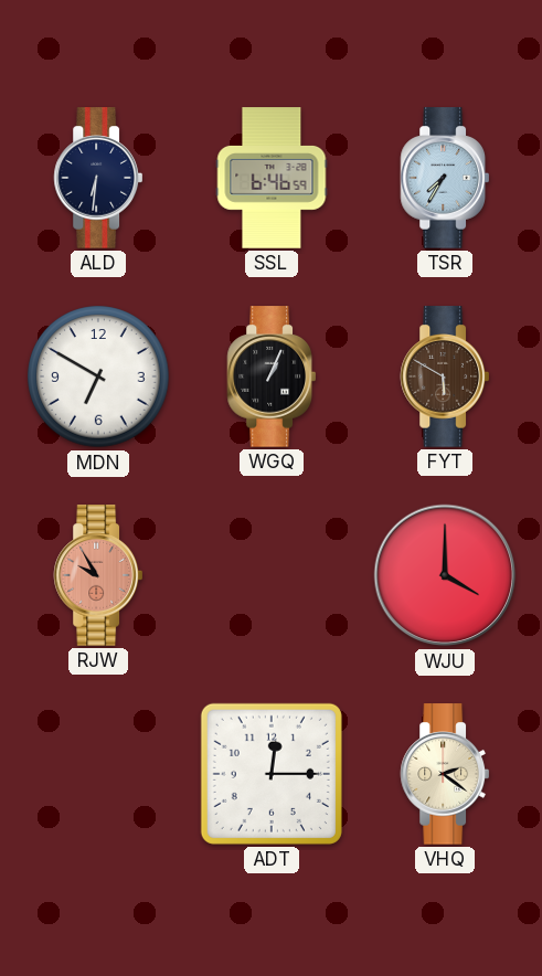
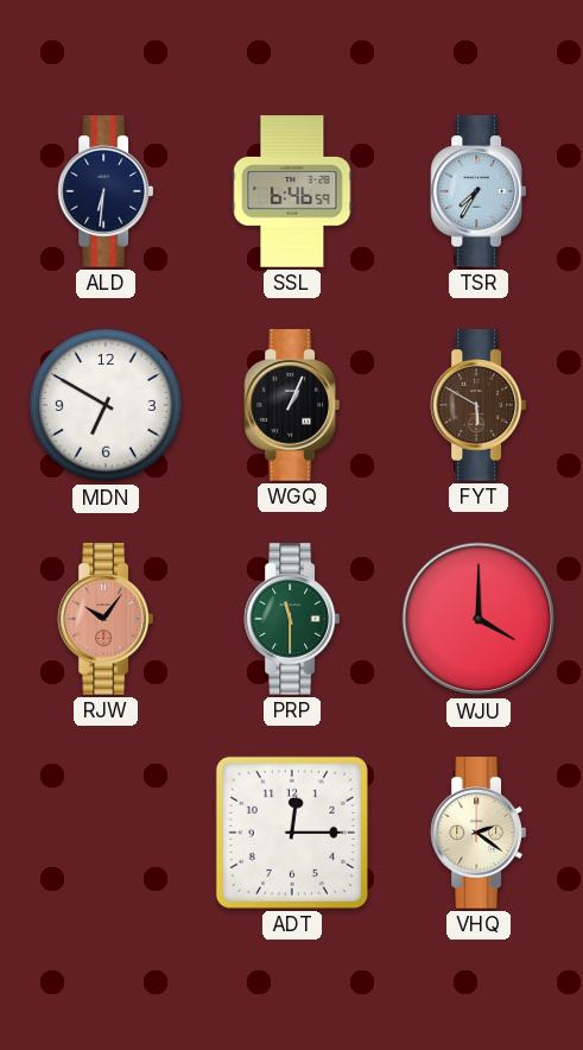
RJW: 9:55 -> 10:06 (104, 619)
PRP: none -> 11:30 (291, 619)
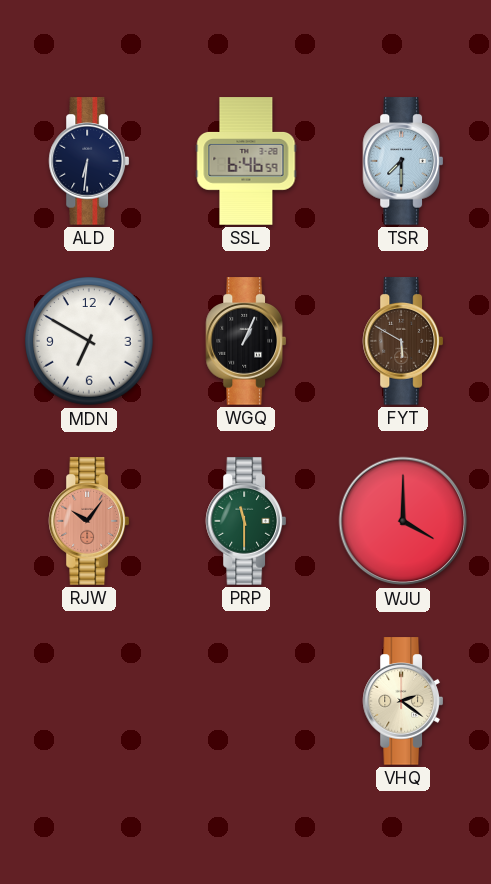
TSR: 7:35 -> 7:30 (402, 161)
ADT: 12:15 -> none (292, 833)
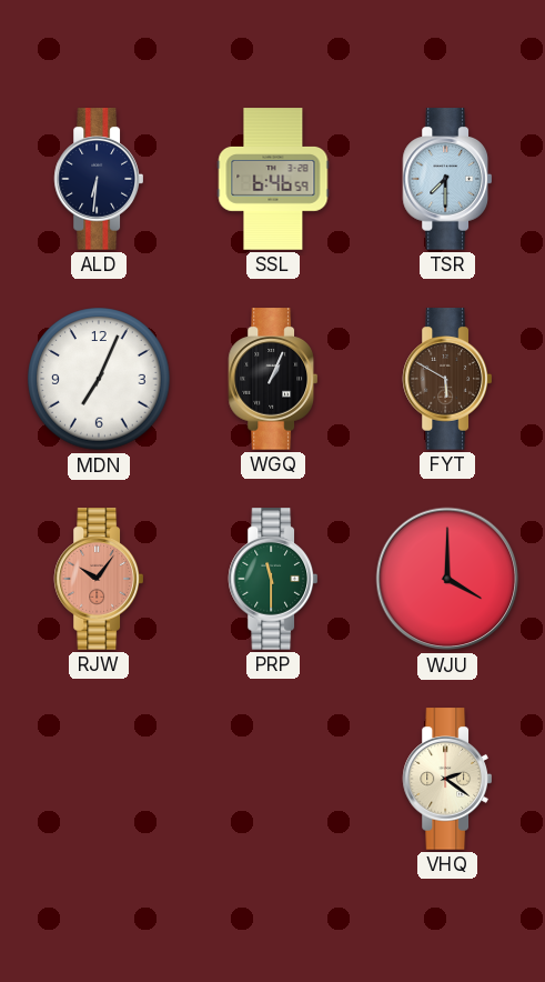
MDN: 6:50 -> 7:04 (99, 379)
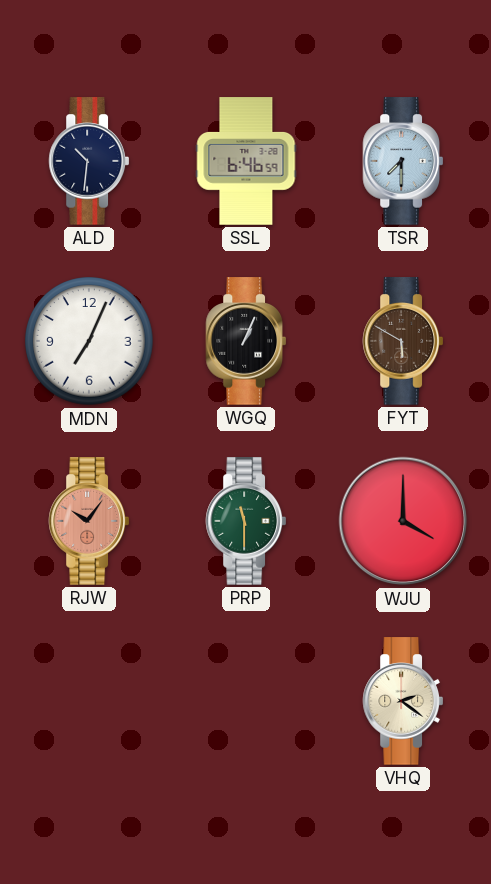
ALD: 6:31 -> 10:31 (88, 161)
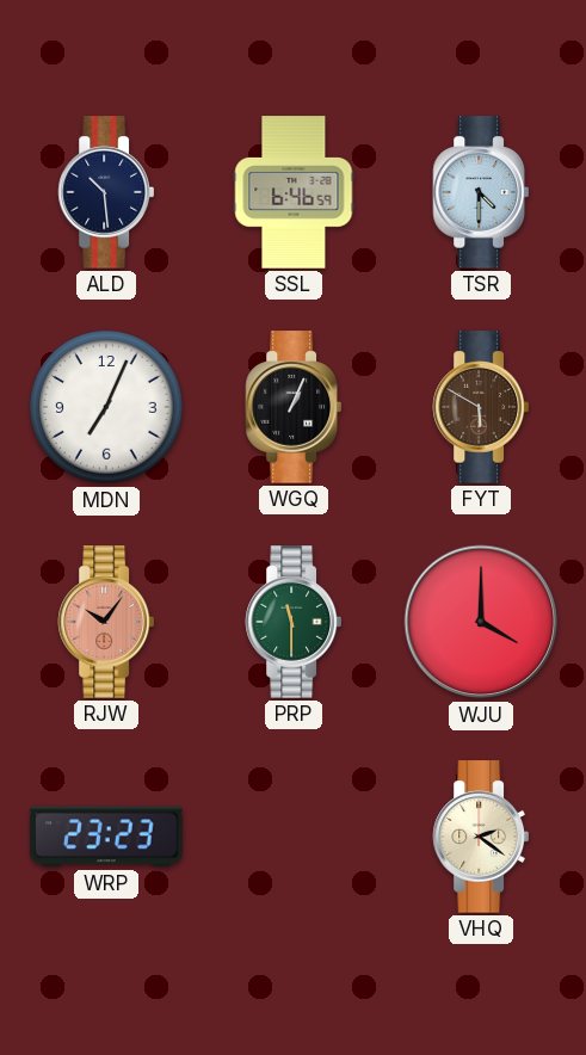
ALD: 10:31 -> 10:29 (105, 192)
TSR: 7:30 -> 4:30 (480, 192)
WRP: none -> 23:23 (106, 837)
